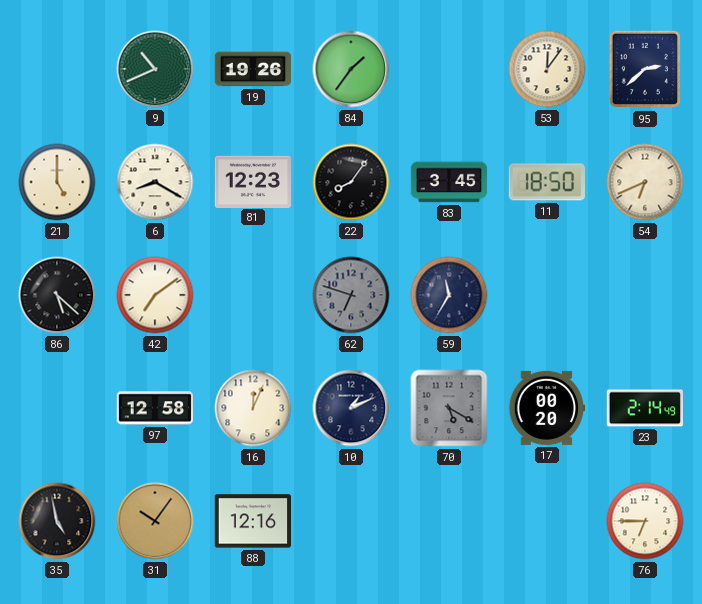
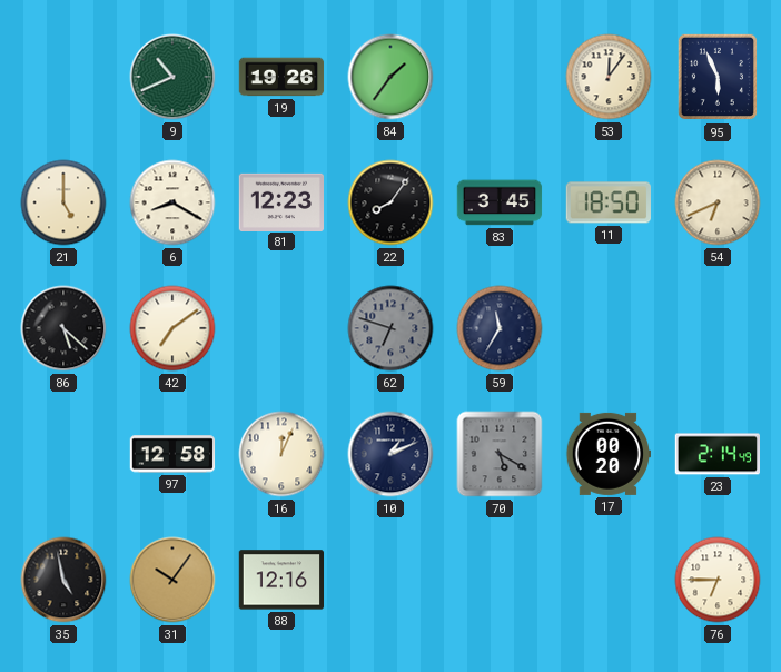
95: 2:38 -> 5:56 (716, 77)
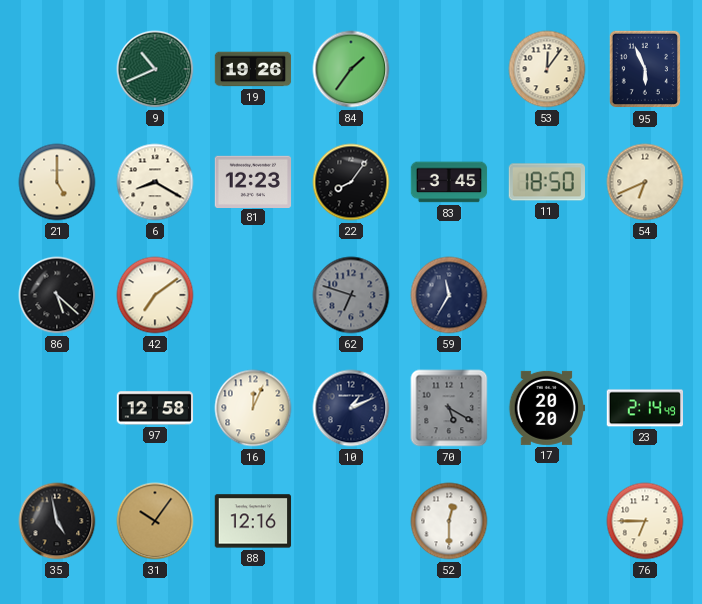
17: 00:20 -> 20:20 (546, 408)
52: none -> 12:30 (449, 521)
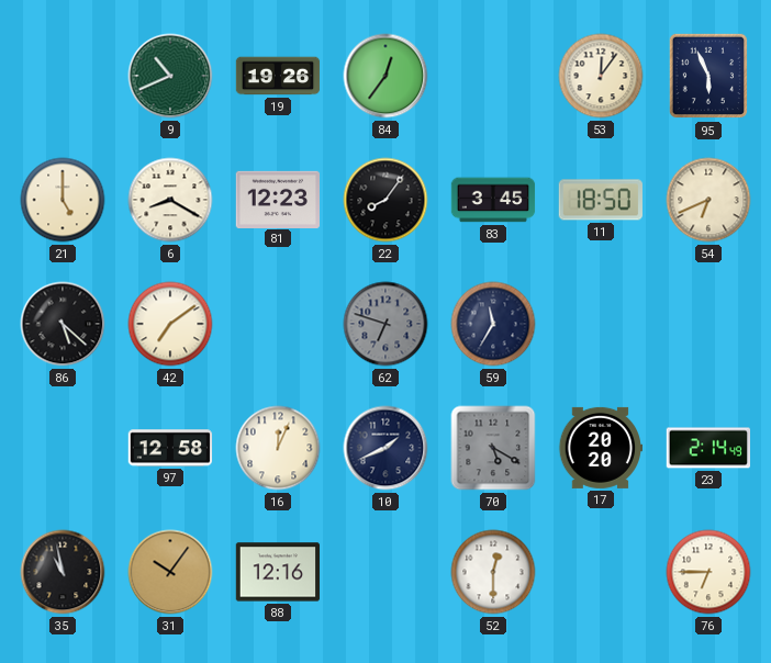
84: 1:36 -> 12:36 (386, 76)
10: 1:11 -> 1:41 (386, 448)
35: 4:58 -> 10:58 (63, 572)
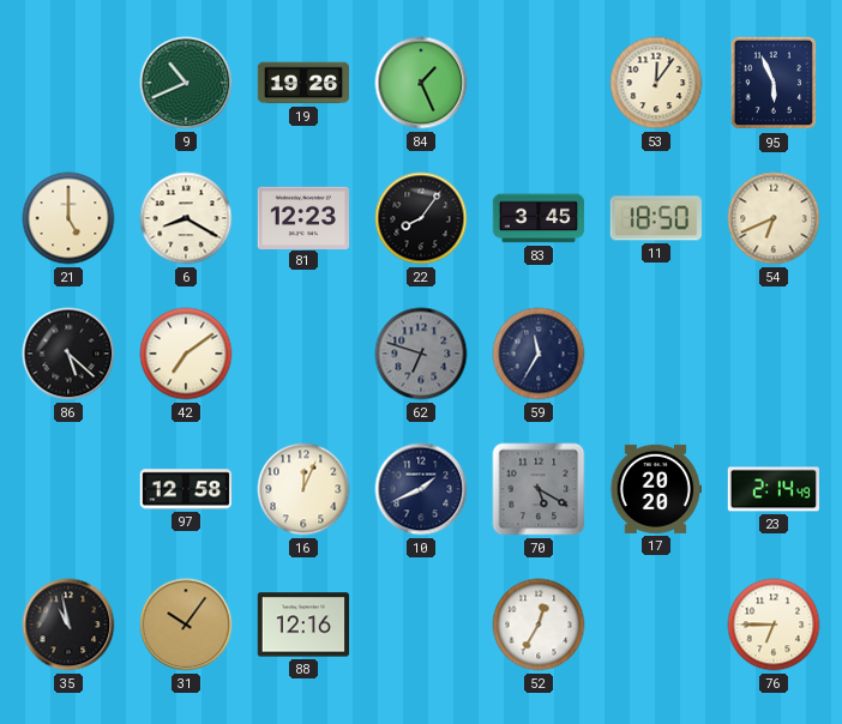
84: 12:36 -> 1:26 (421, 83)
52: 12:30 -> 12:35 (539, 625)
